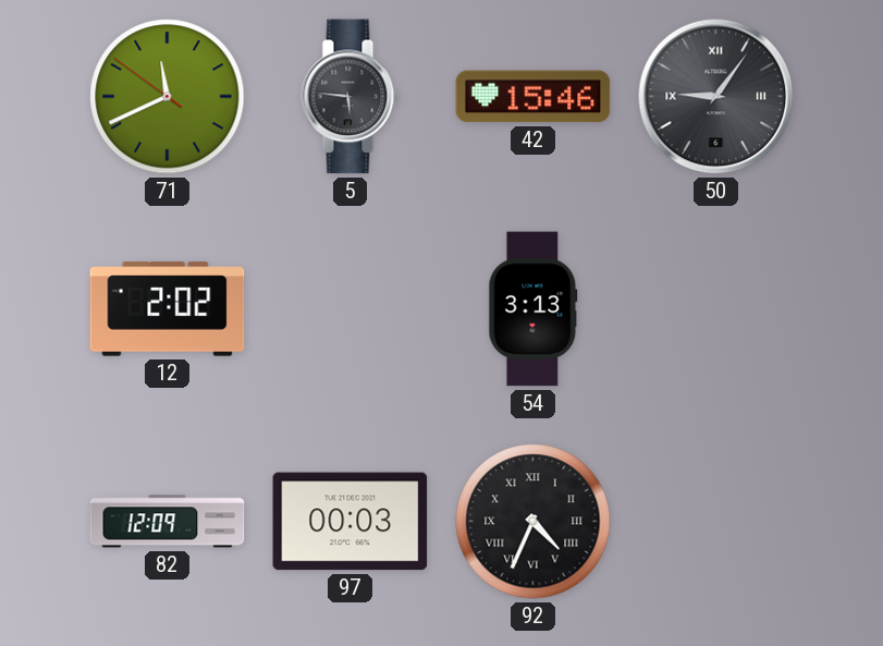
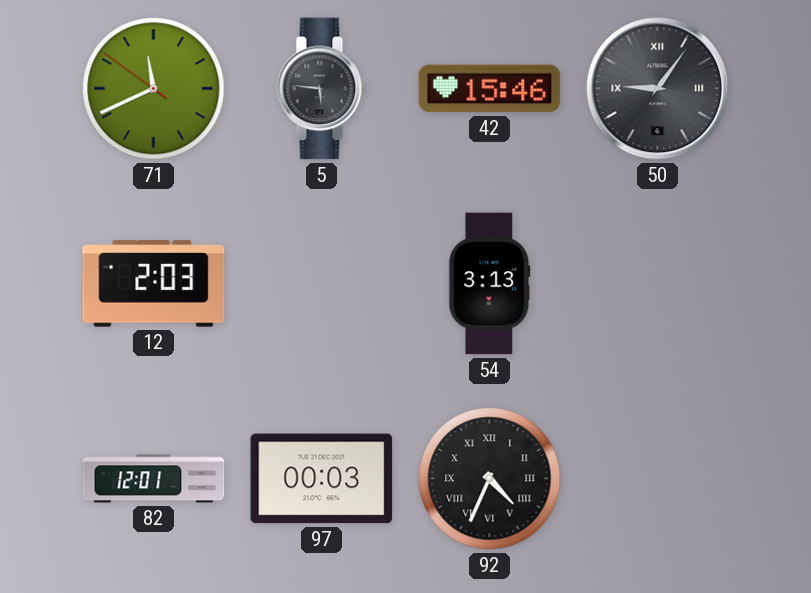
12: 2:02 -> 2:03 (154, 284)
82: 12:09 -> 12:01 (154, 479)
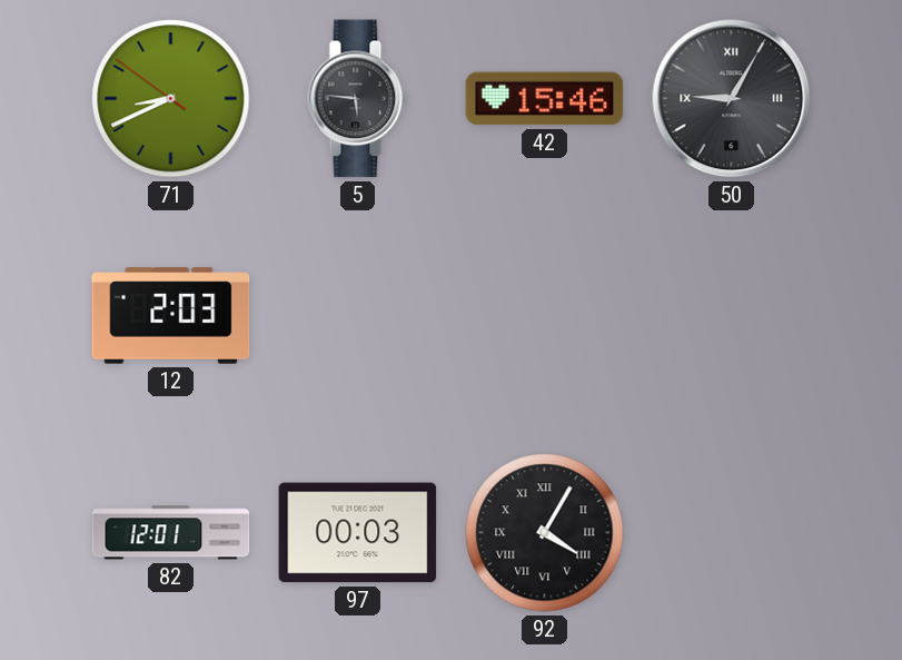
71: 11:40 -> 8:40 (171, 99)
50: 9:06 -> 9:05 (732, 99)
54: 3:13 -> none (490, 284)
92: 4:34 -> 4:05 (545, 533)
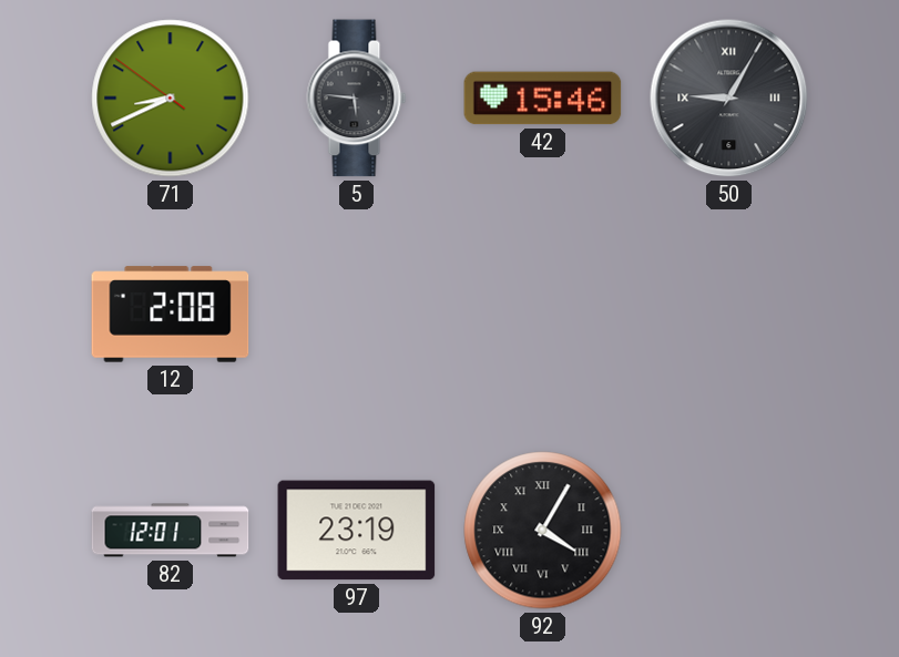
12: 2:03 -> 2:08 (171, 315)
97: 00:03 -> 23:19 (357, 531)
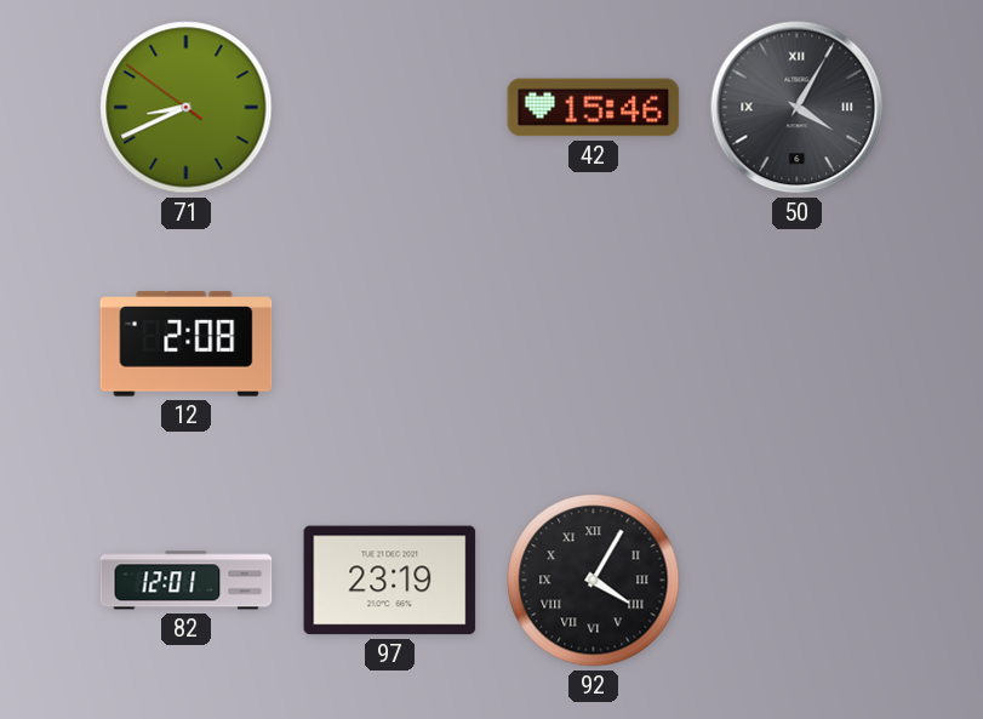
5: 5:46 -> none (357, 99)
50: 9:05 -> 4:05 (798, 108)
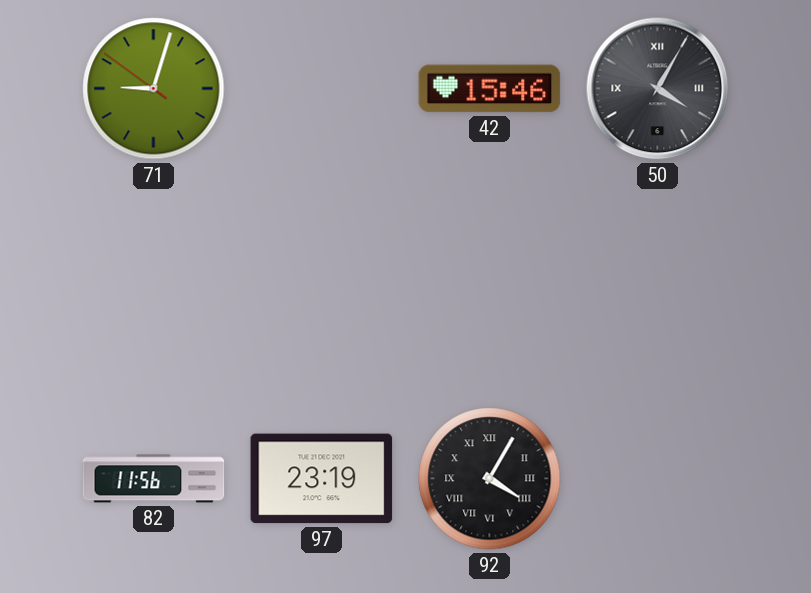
71: 8:40 -> 9:02 (154, 89)
12: 2:08 -> none (187, 344)
82: 12:01 -> 11:56 (154, 479)
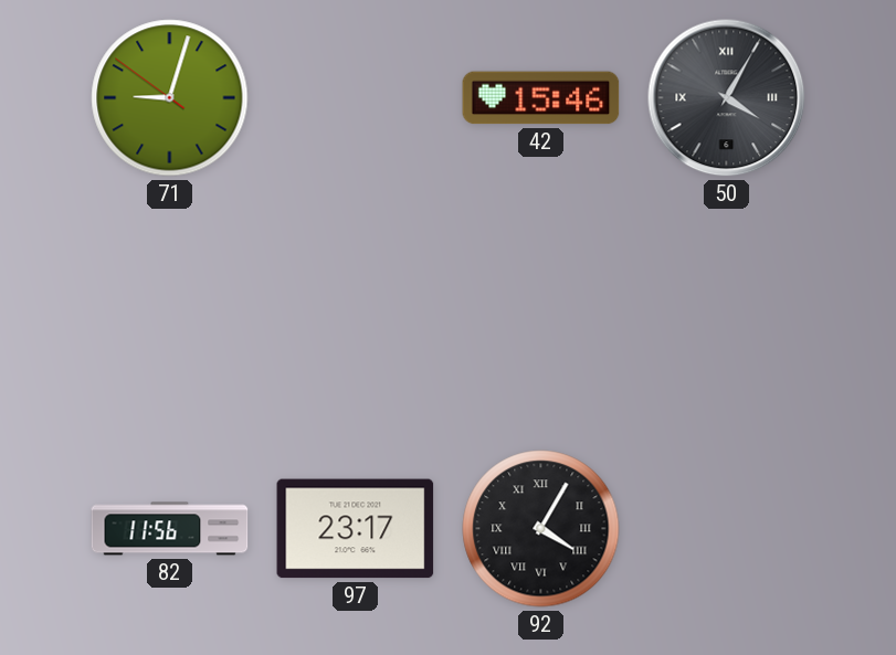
97: 23:19 -> 23:17 (356, 529)
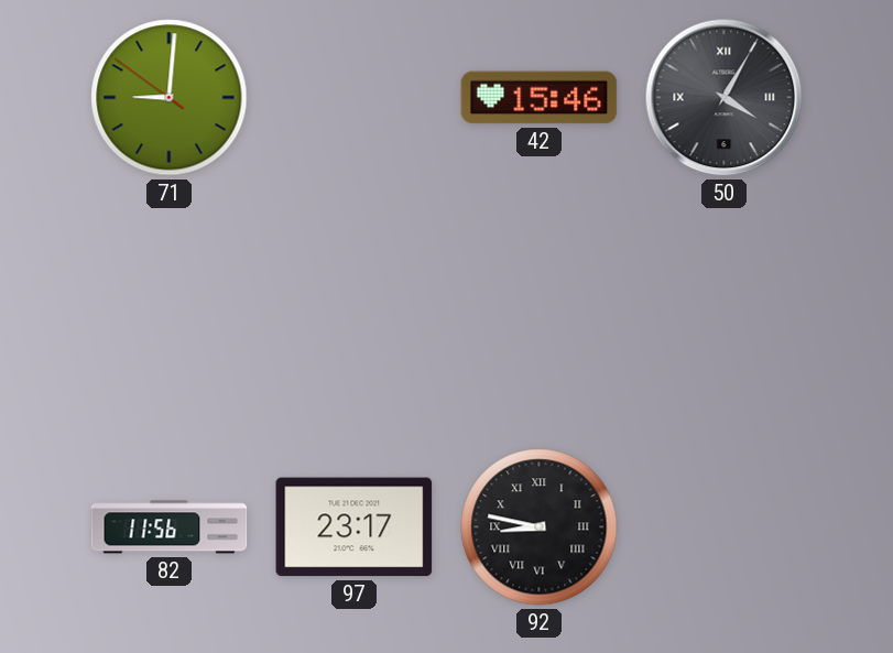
71: 9:02 -> 9:00 (170, 98)
92: 4:05 -> 8:47 (540, 527)
